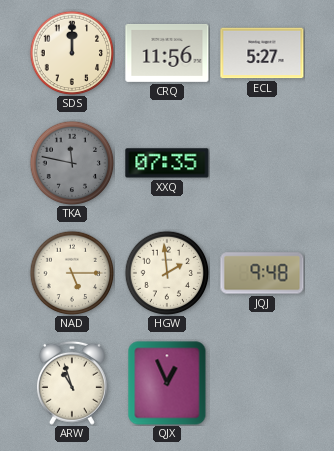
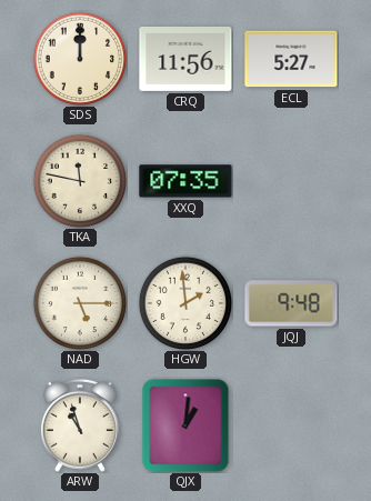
TKA dial: grey -> cream (80, 181)
QJX: 12:56 -> 1:01 (185, 425)
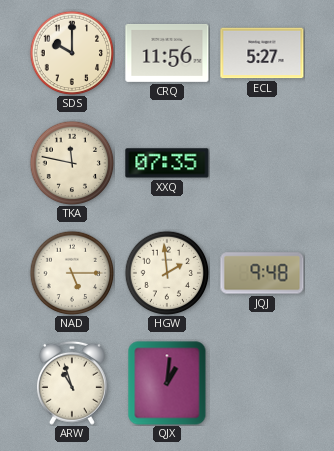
SDS: 12:00 -> 10:00 (72, 53)
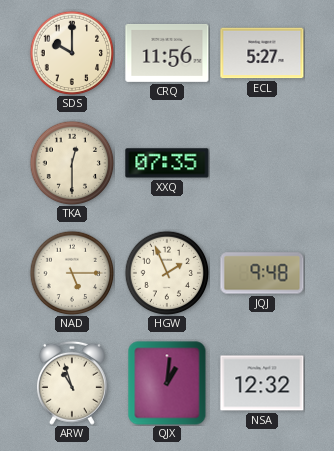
TKA: 11:47 -> 12:30 (72, 163)
HGW: 1:59 -> 1:56 (167, 273)
NSA: none -> 12:32 (262, 383)
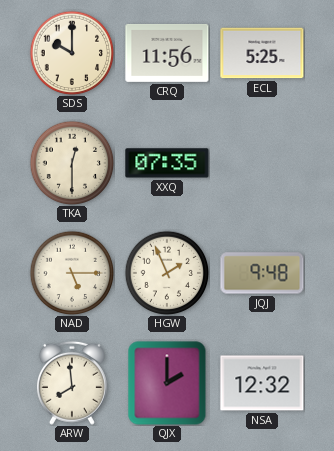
ECL: 5:27 -> 5:25 (262, 53)
ARW: 10:57 -> 7:59 (72, 383)
QJX: 1:01 -> 2:00 (167, 383)
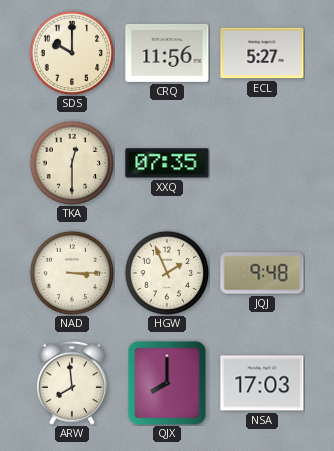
ECL: 5:25 -> 5:27 (262, 53)
NAD: 5:15 -> 3:15 (72, 273)
QJX: 2:00 -> 8:00 (167, 383)
NSA: 12:32 -> 17:03 (262, 383)
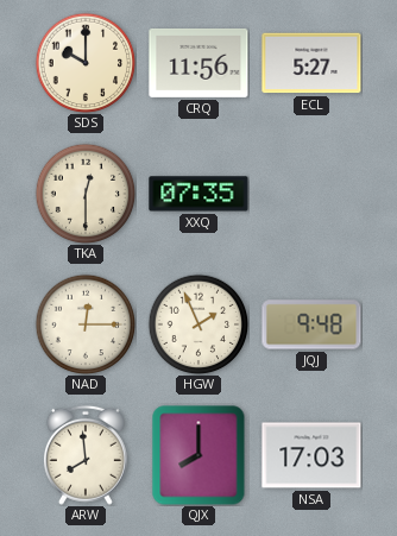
NAD: 3:15 -> 12:15 (86, 324)
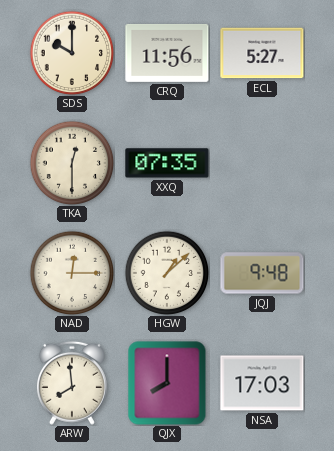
HGW: 1:56 -> 1:08 (167, 273)
